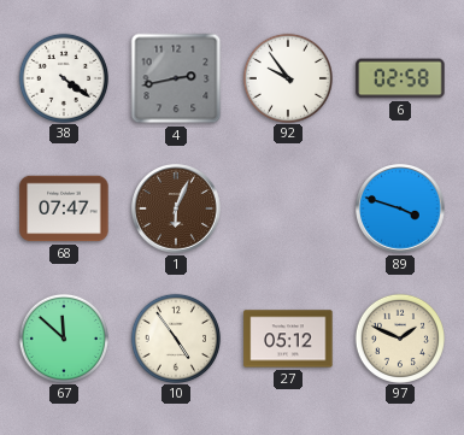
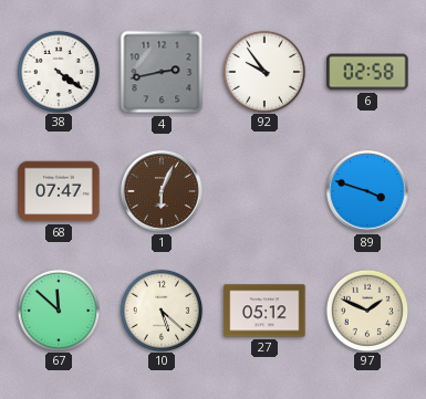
10: 4:54 -> 5:22 (160, 309)
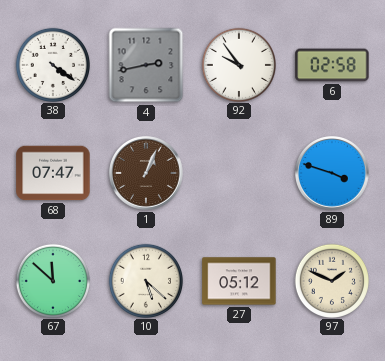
1: 6:04 -> 1:04 (146, 173)
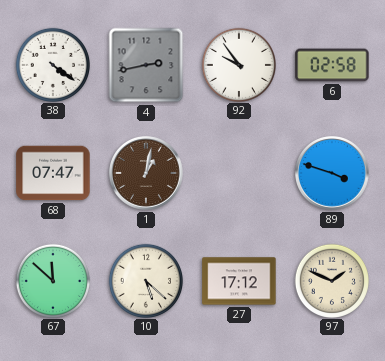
1: 1:04 -> 1:02 (146, 173)
27: 05:12 -> 17:12 (239, 281)
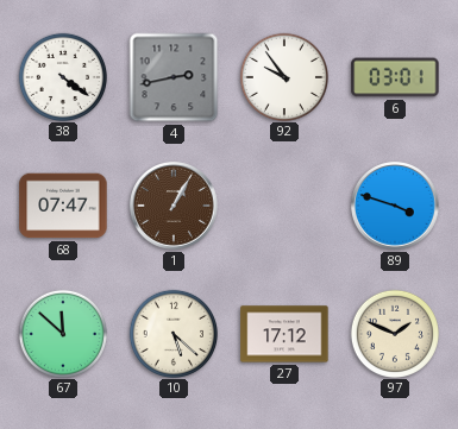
6: 02:58 -> 03:01 (395, 77)
1: 1:02 -> 1:05 (174, 206)
